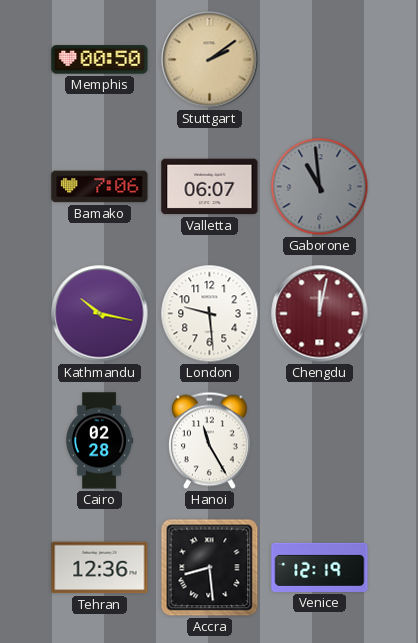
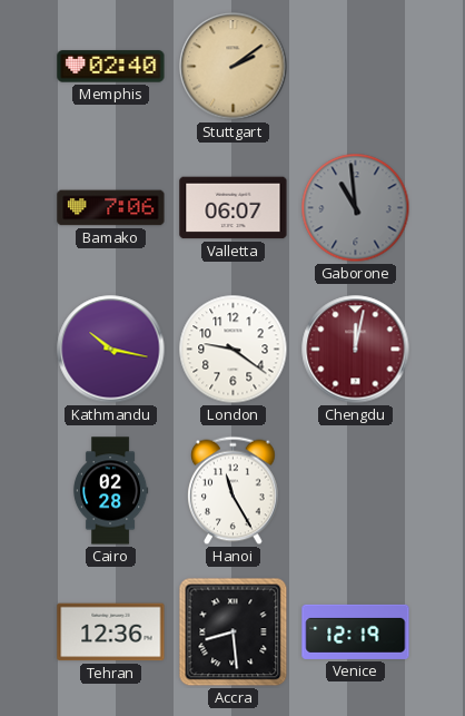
Memphis: 00:50 -> 02:40 (111, 67)
London: 9:29 -> 9:21 (234, 350)
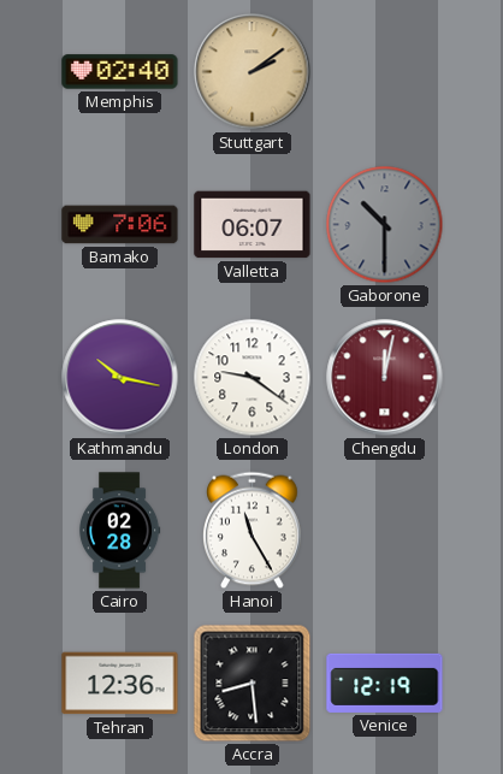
Gaborone: 10:59 -> 10:30 (385, 225)
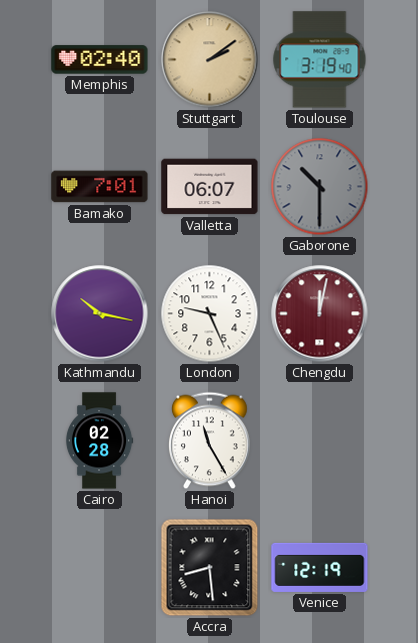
Toulouse: none -> 3:19 (320, 60)
Bamako: 7:06 -> 7:01 (100, 187)
London: 9:21 -> 9:26 (210, 314)
Tehran: 12:36 -> none (120, 684)
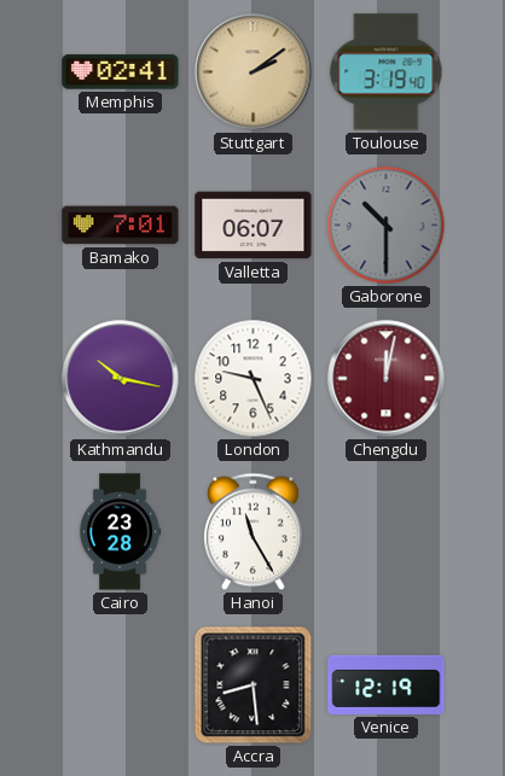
Memphis: 02:40 -> 02:41 (121, 72)
Cairo: 02:28 -> 23:28 (120, 532)
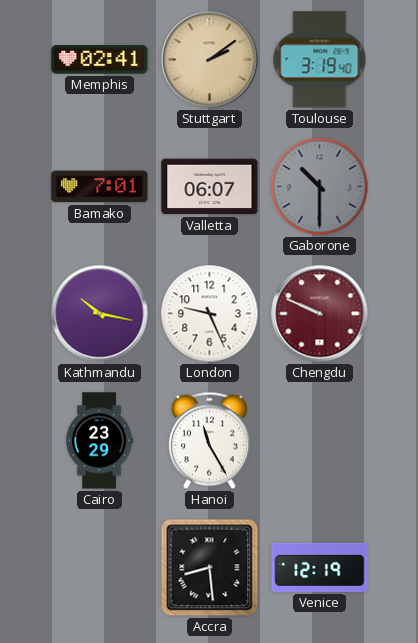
Chengdu: 12:02 -> 9:49 (320, 314)
Cairo: 23:28 -> 23:29 (99, 441)
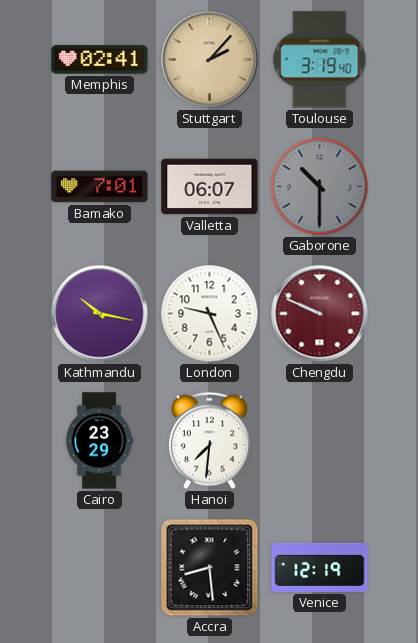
Stuttgart: 2:09 -> 2:07 (210, 60)
Hanoi: 11:25 -> 7:31 (210, 441)
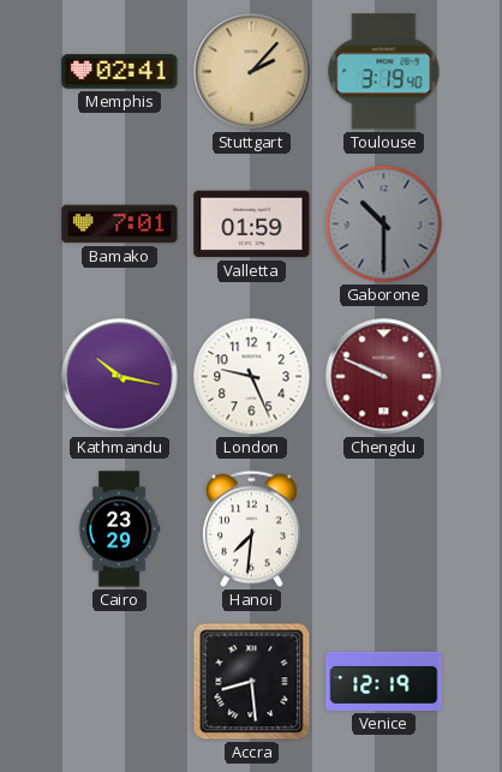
Valletta: 06:07 -> 01:59 (252, 225)
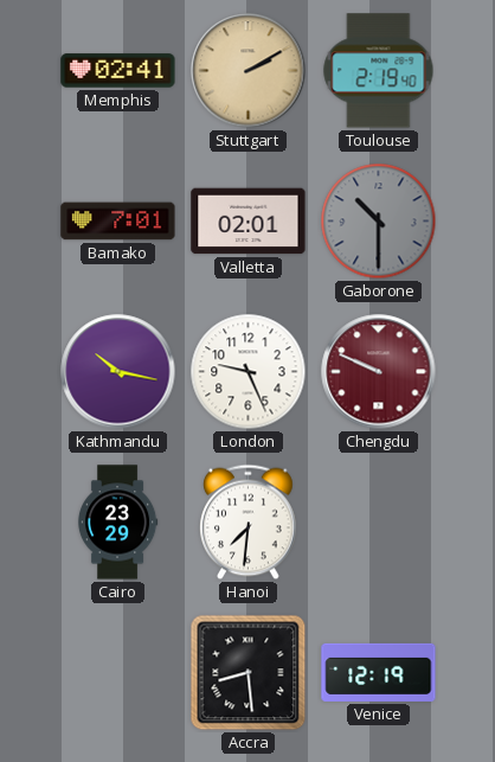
Stuttgart: 2:07 -> 2:10 (249, 71)
Toulouse: 3:19 -> 2:19 (379, 71)
Valletta: 01:59 -> 02:01 (249, 222)
